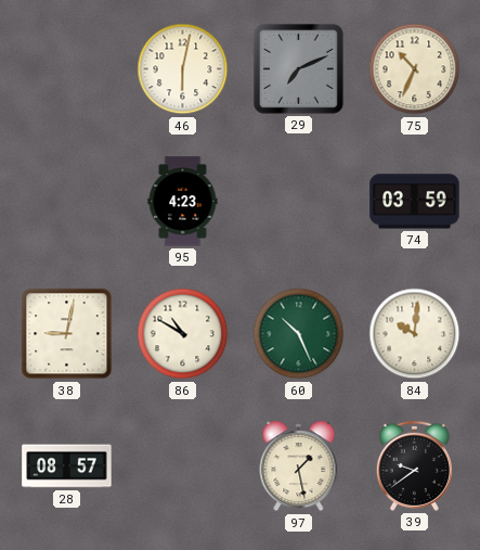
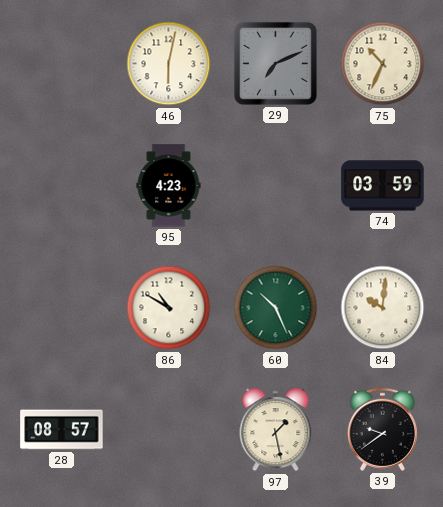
38: 9:02 -> none (67, 334)
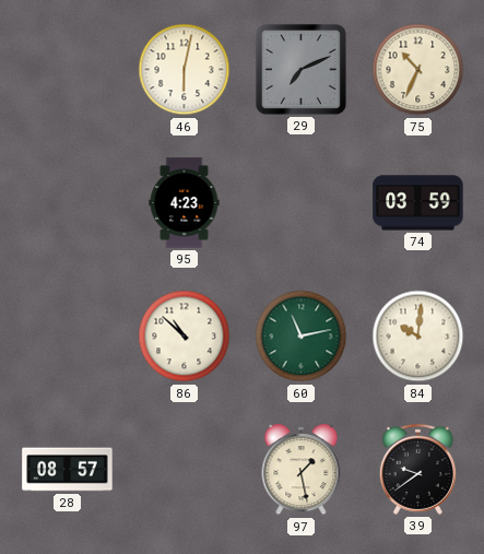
86: 10:50 -> 10:52 (185, 337)
60: 10:26 -> 11:13 (302, 337)
